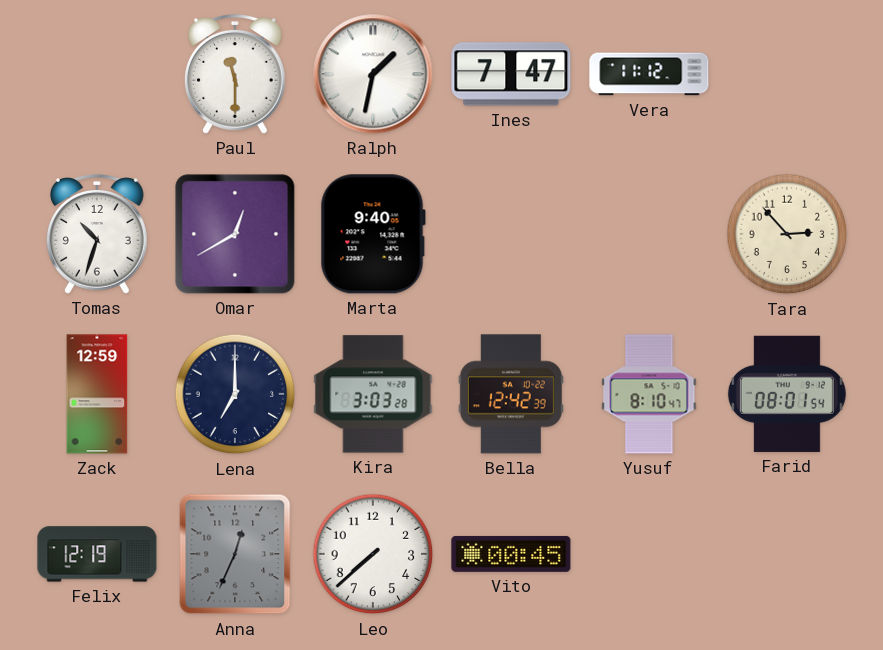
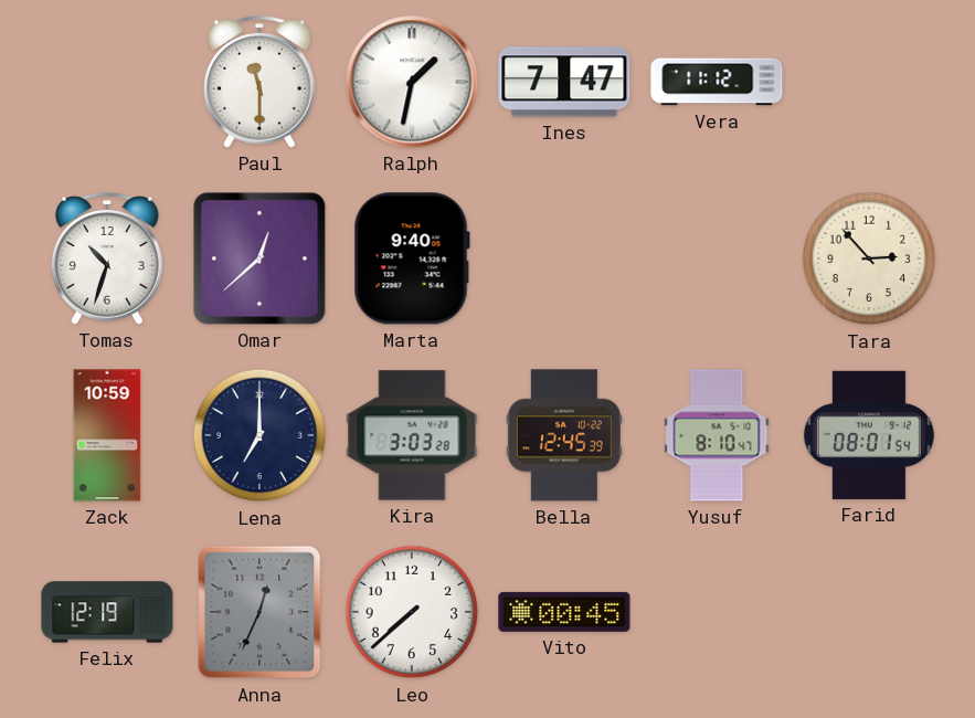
Omar: 12:40 -> 12:38 (259, 258)
Zack: 12:59 -> 10:59 (107, 435)
Bella: 12:42 -> 12:45 (564, 435)
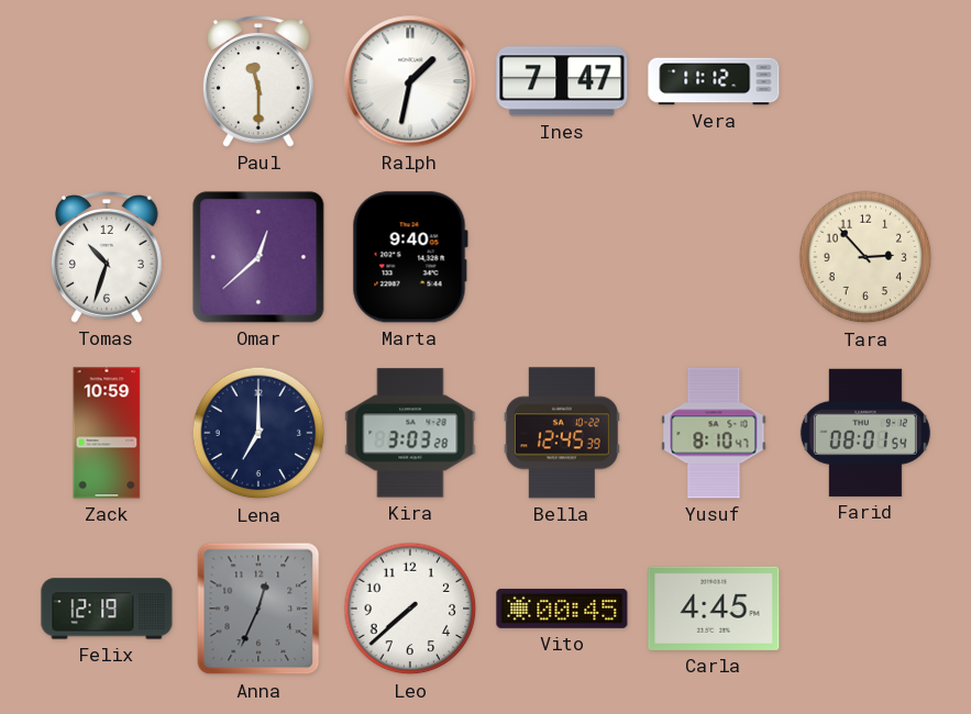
Carla: none -> 4:45 (714, 609)
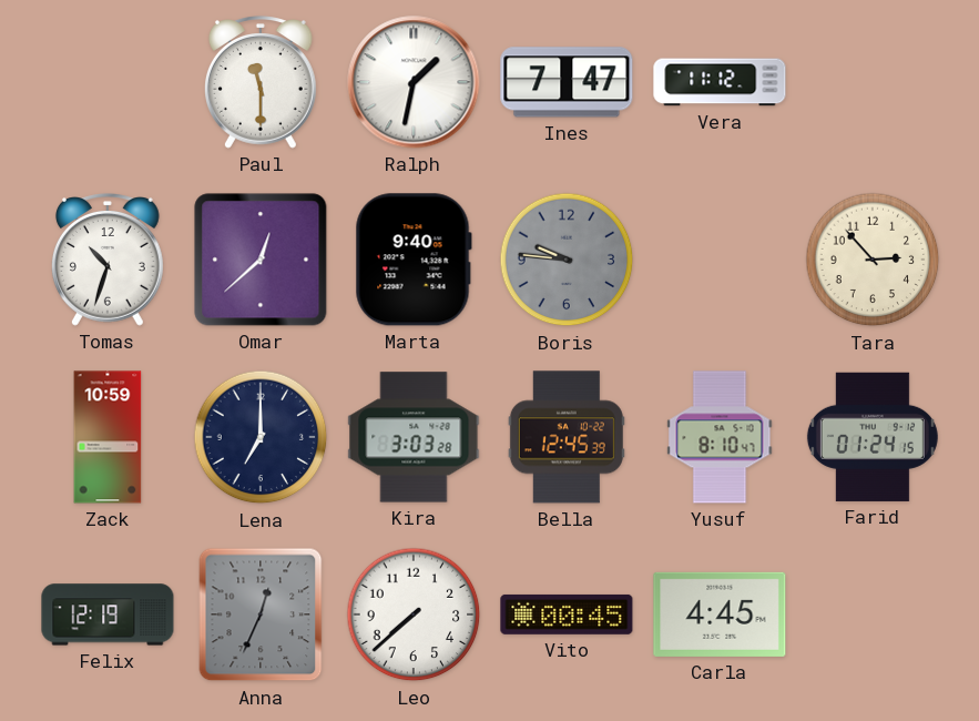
Boris: none -> 9:46 (567, 260)
Farid: 08:01 -> 01:24 (873, 437)
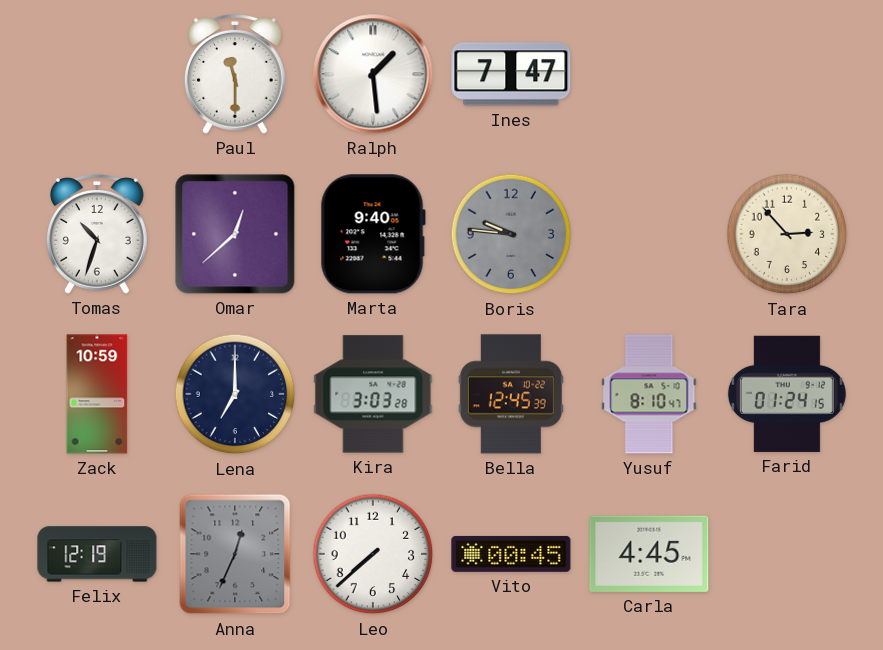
Ralph: 1:32 -> 1:29 (373, 74)
Vera: 11:12 -> none (720, 82)
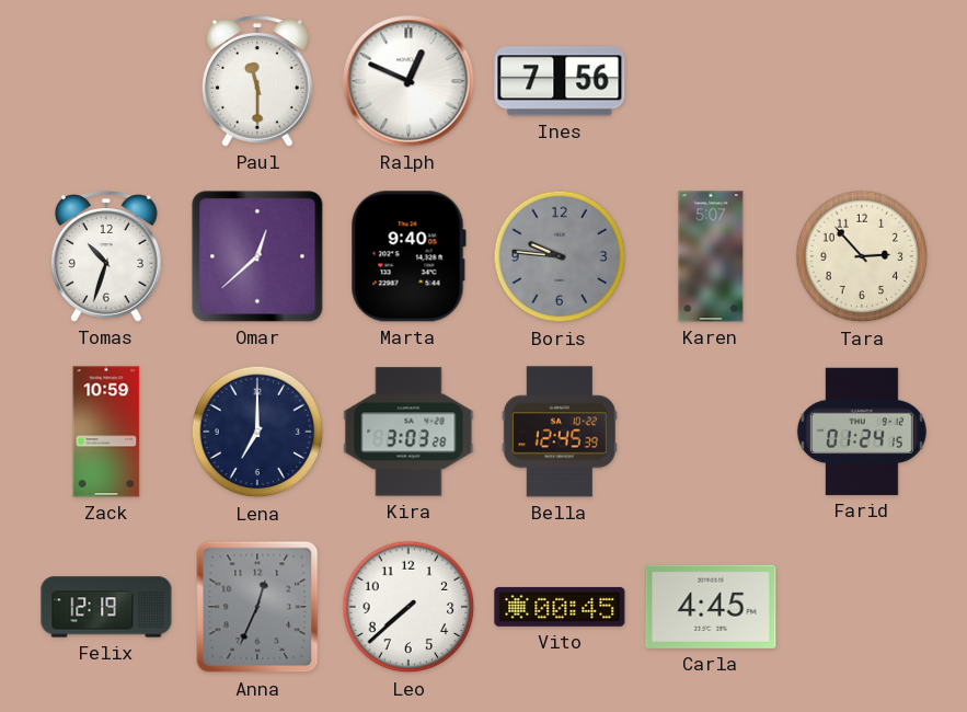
Ralph: 1:29 -> 12:49 (408, 81)
Ines: 7:47 -> 7:56 (560, 81)
Karen: none -> 5:07 (711, 256)
Yusuf: 8:10 -> none (649, 394)
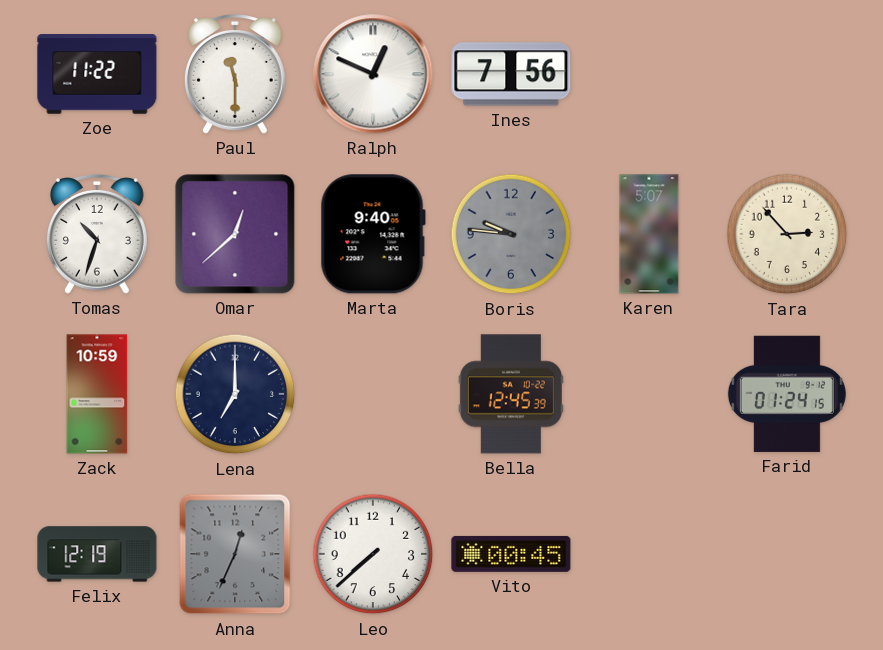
Zoe: none -> 11:22 (97, 74)
Kira: 3:03 -> none (408, 432)
Carla: 4:45 -> none (711, 607)
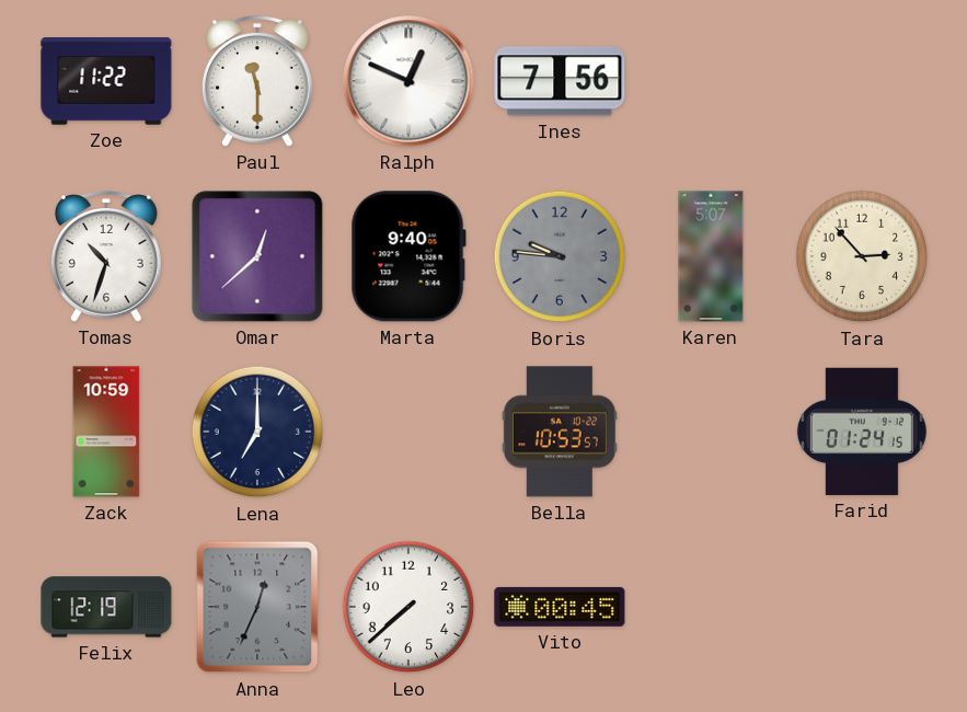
Bella: 12:45 -> 10:53 (560, 432)
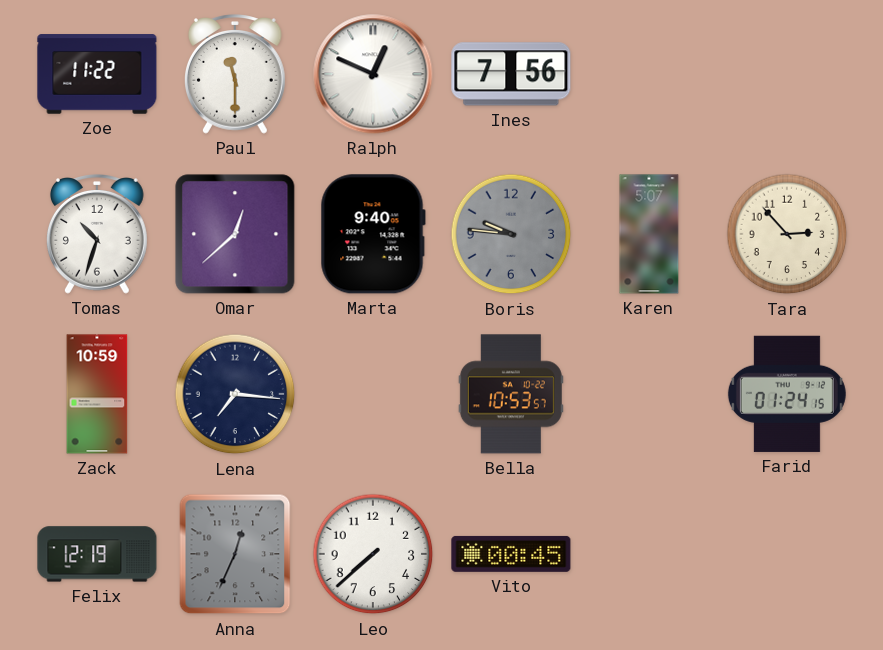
Lena: 7:00 -> 7:16 (235, 394)
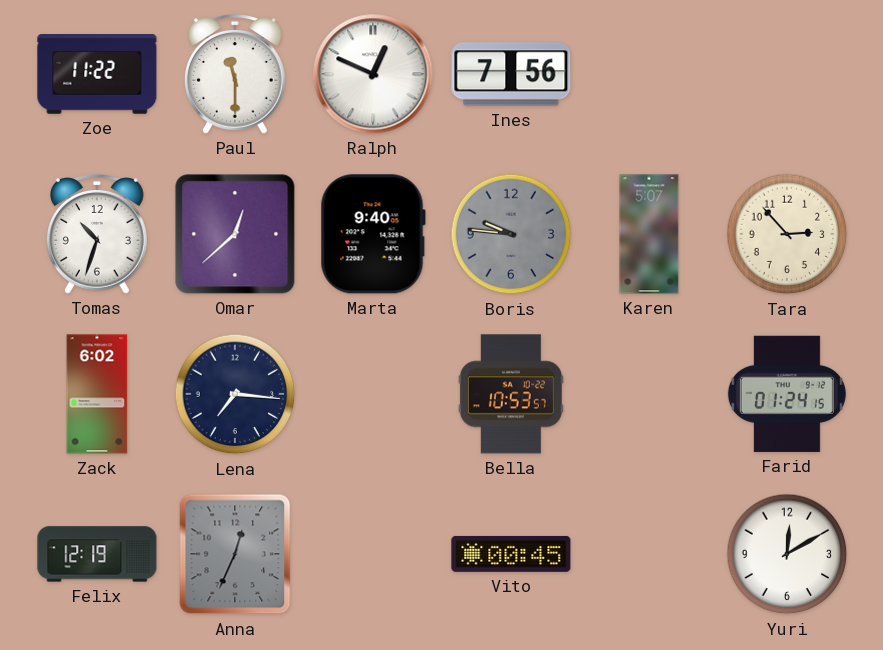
Zack: 10:59 -> 6:02 (97, 394)
Leo: 7:38 -> none (373, 554)
Yuri: none -> 12:10 (787, 554)
